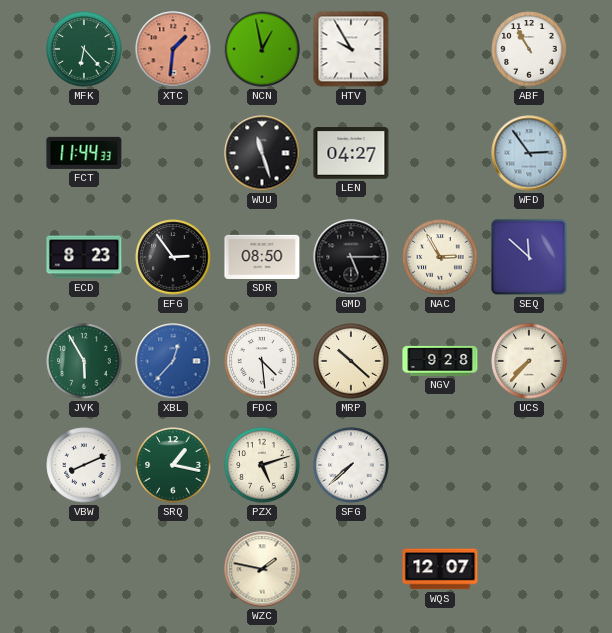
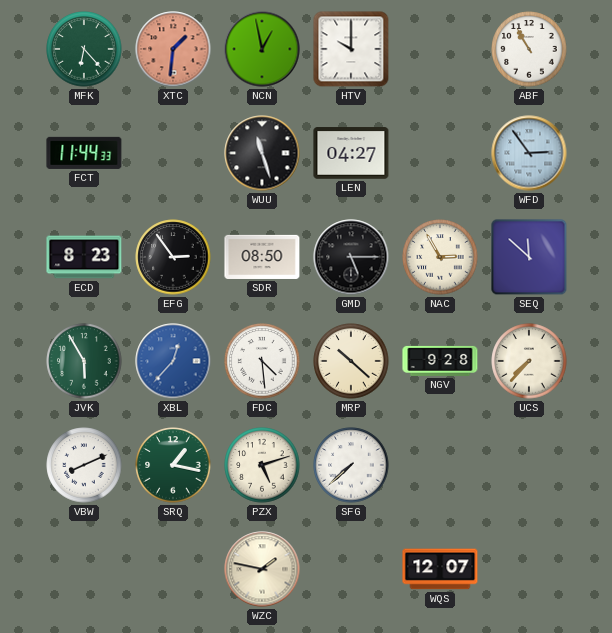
HTV: 9:55 -> 10:00 (351, 49)
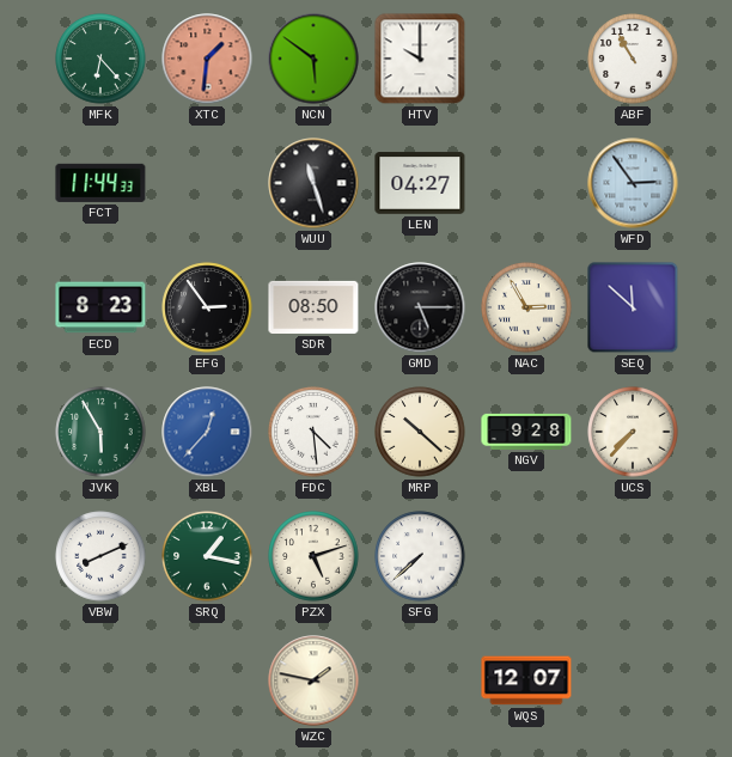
NCN: 12:58 -> 5:51 (313, 59)
